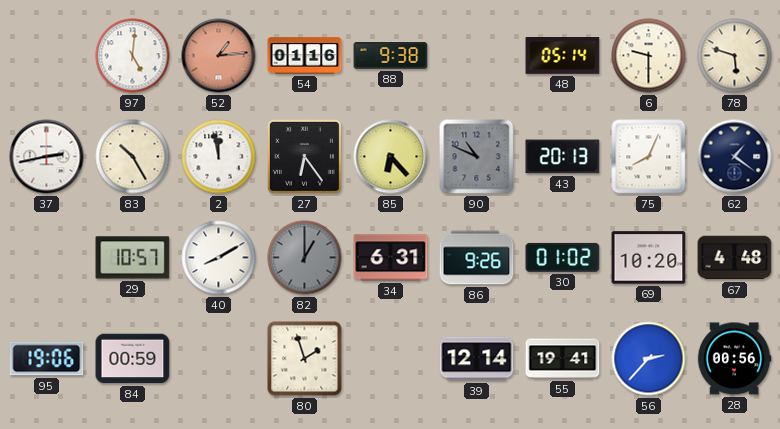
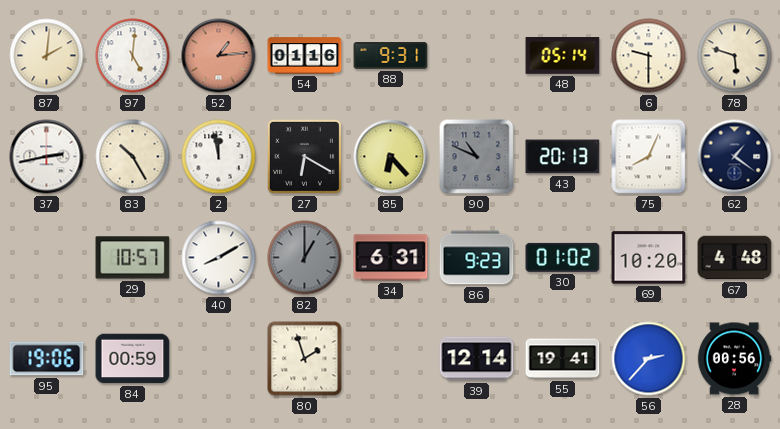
87: none -> 2:01 (47, 56)
88: 9:38 -> 9:31 (391, 56)
27: 6:24 -> 6:20 (304, 156)
86: 9:26 -> 9:23 (477, 258)
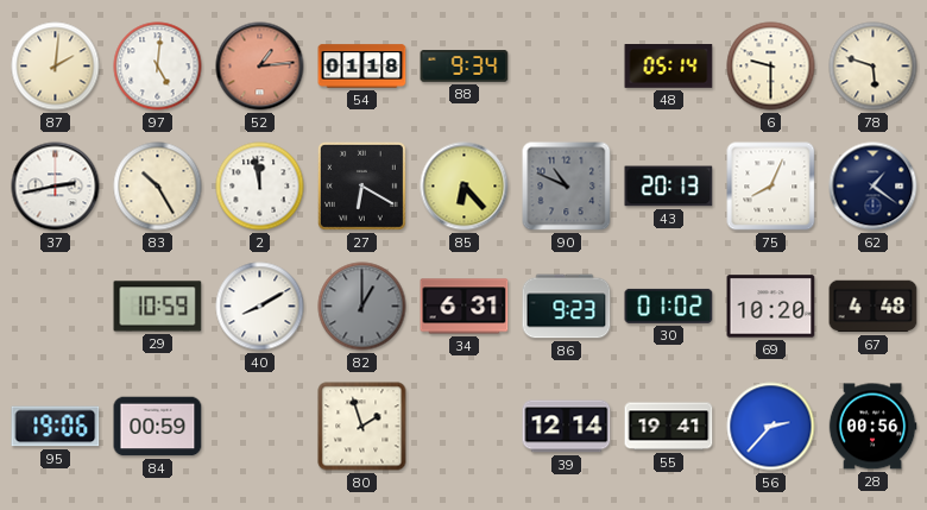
54: 01:16 -> 01:18 (362, 67)
88: 9:31 -> 9:34 (465, 67)
29: 10:57 -> 10:59 (158, 307)
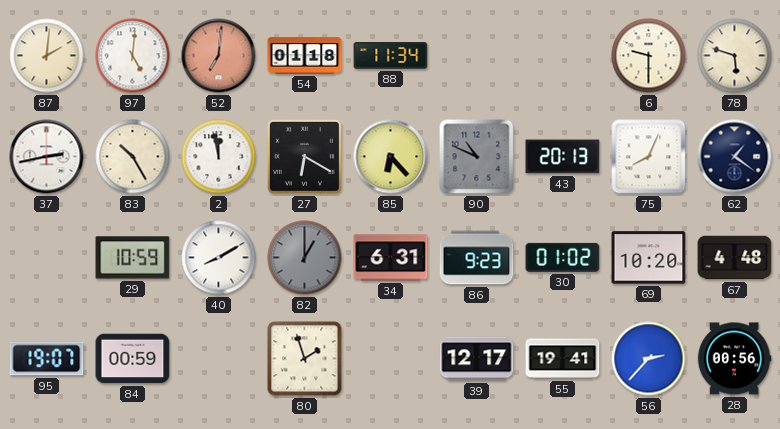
52: 1:14 -> 7:01 (219, 56)
88: 9:34 -> 11:34 (391, 56)
48: 05:14 -> none (669, 67)
95: 19:06 -> 19:07 (47, 359)
39: 12:14 -> 12:17 (477, 359)
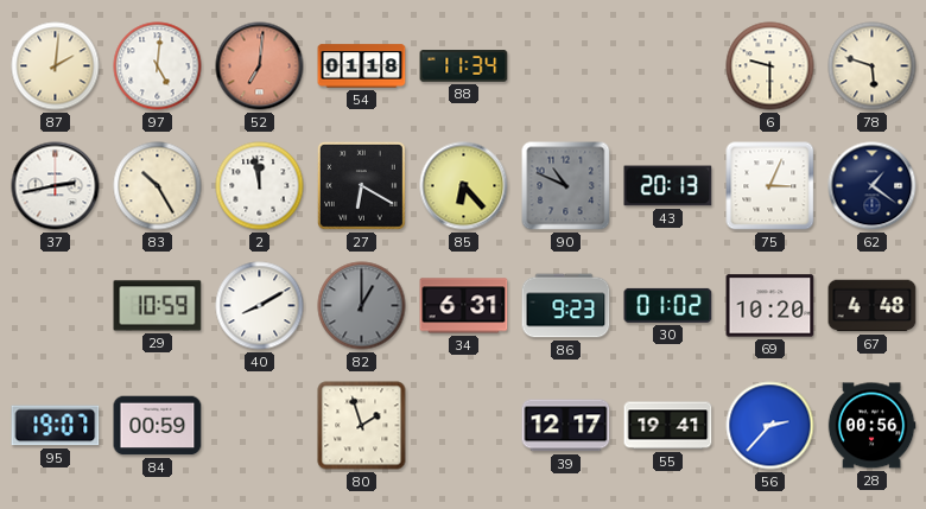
75: 8:04 -> 3:04 (770, 186)
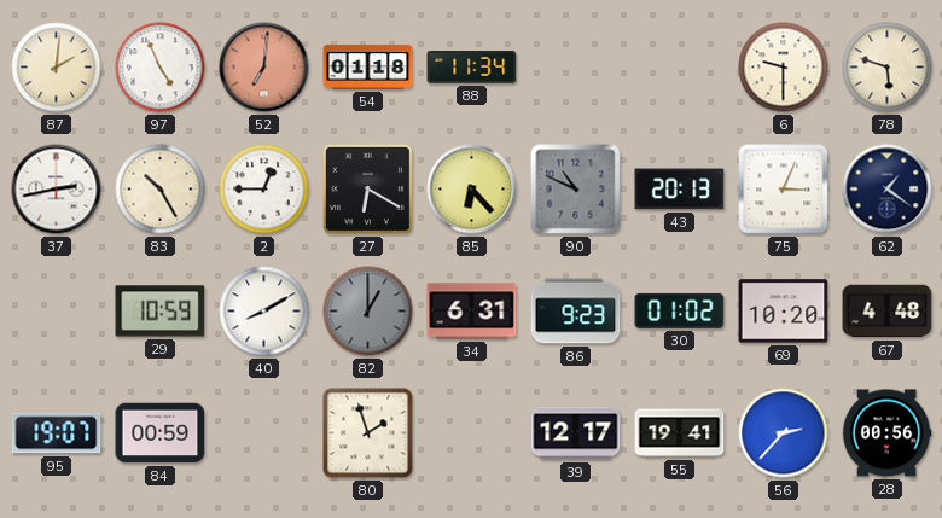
97: 5:01 -> 4:56 (161, 68)
2: 11:58 -> 12:45 (264, 190)
